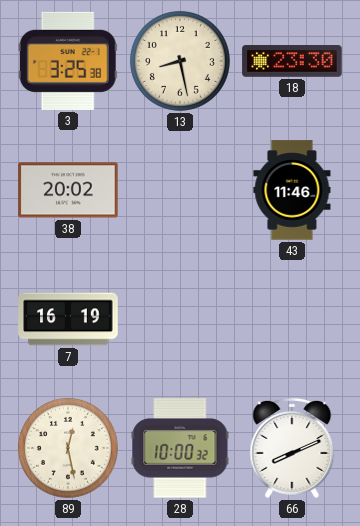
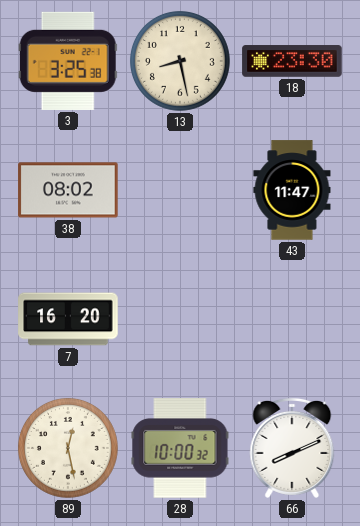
38: 20:02 -> 08:02 (68, 190)
43: 11:46 -> 11:47 (292, 190)
7: 16:19 -> 16:20 (68, 319)
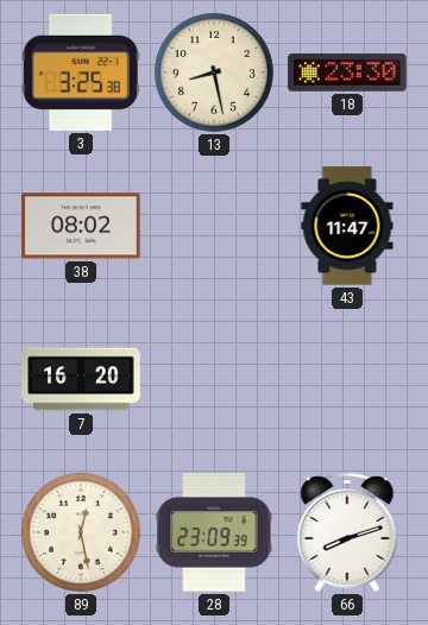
28: 10:00 -> 23:09 (214, 532)
66: 8:11 -> 8:12 (347, 532)
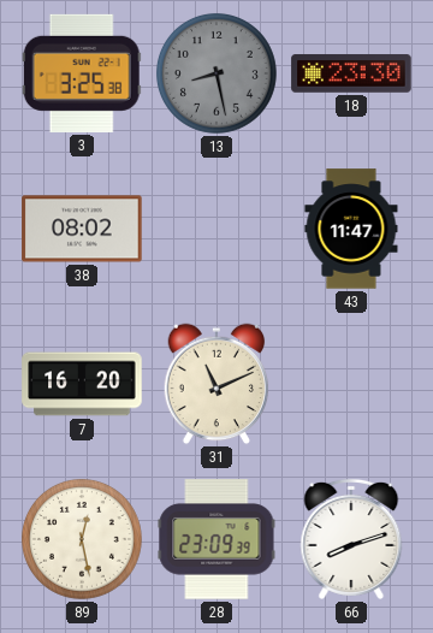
13 dial: cream -> grey (216, 73)
31: none -> 11:11 (216, 384)
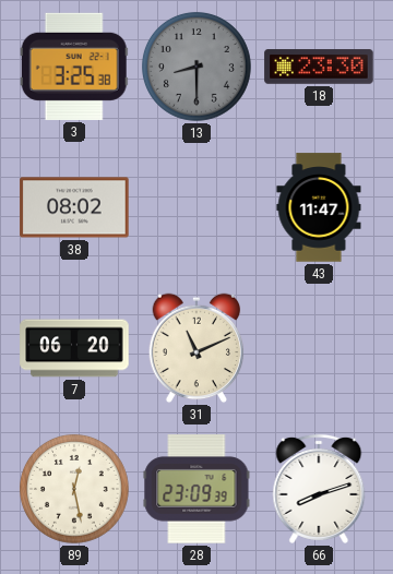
13: 8:28 -> 8:30 (196, 67)
7: 16:20 -> 06:20 (74, 348)
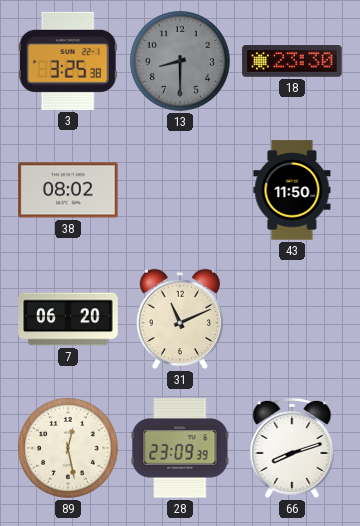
43: 11:47 -> 11:50 (292, 190)
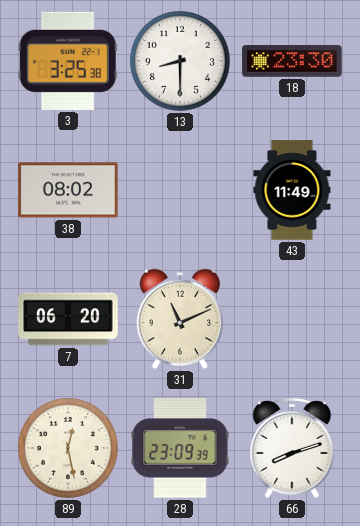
13 dial: grey -> white (180, 61)
43: 11:50 -> 11:49 (292, 190)
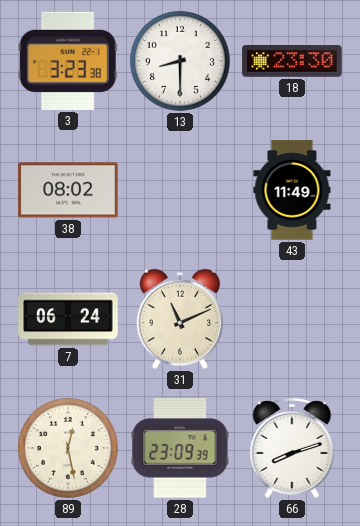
3: 3:25 -> 3:23 (68, 61)
7: 06:20 -> 06:24 (68, 319)
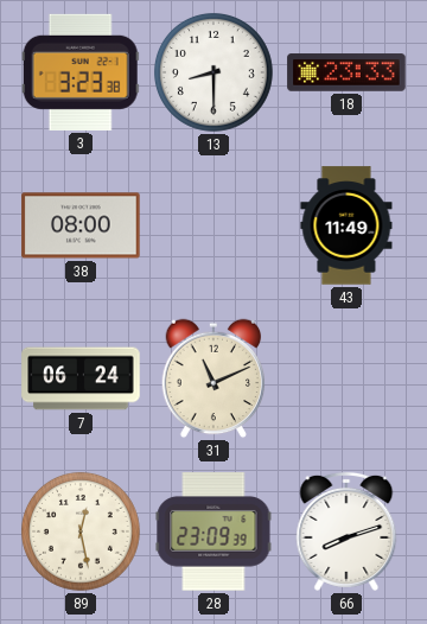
18: 23:30 -> 23:33 (346, 72)
38: 08:02 -> 08:00 (81, 225)
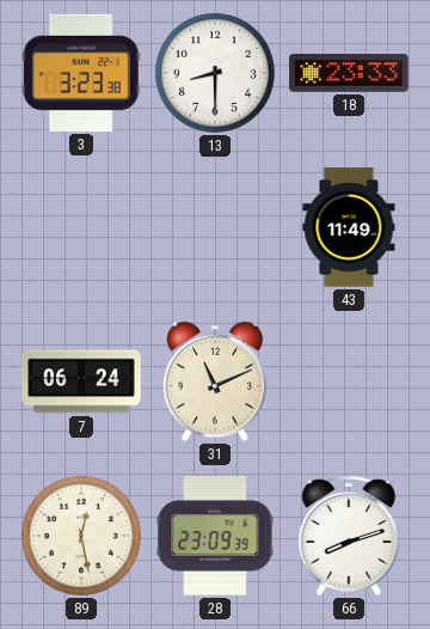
38: 08:00 -> none (81, 225)
